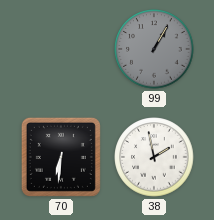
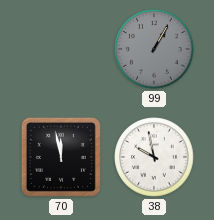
70: 6:31 -> 11:58 (61, 157)
38: 1:58 -> 9:58 (154, 157)
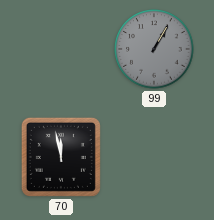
38: 9:58 -> none (154, 157)
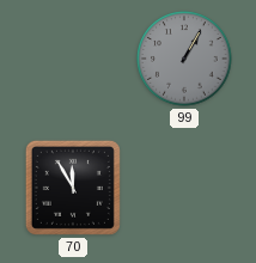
70: 11:58 -> 11:55 (73, 188)
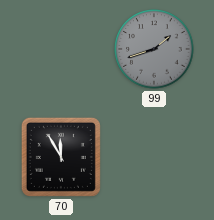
99: 1:05 -> 1:42 (154, 49)
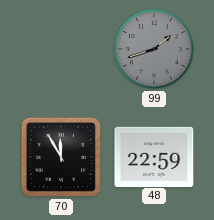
48: none -> 22:59 (154, 156)
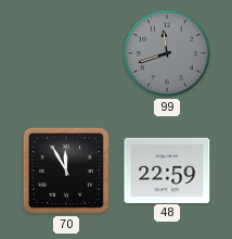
99: 1:42 -> 11:42 (167, 53)
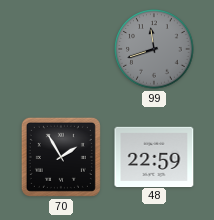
70: 11:55 -> 1:55 (61, 157)
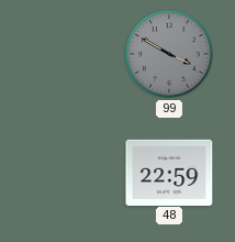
99: 11:42 -> 3:50 (169, 54)
70: 1:55 -> none (61, 157)
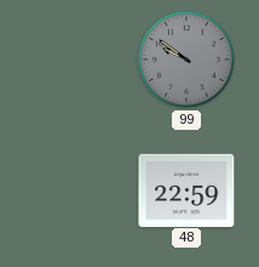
99: 3:50 -> 9:51 (186, 59)
